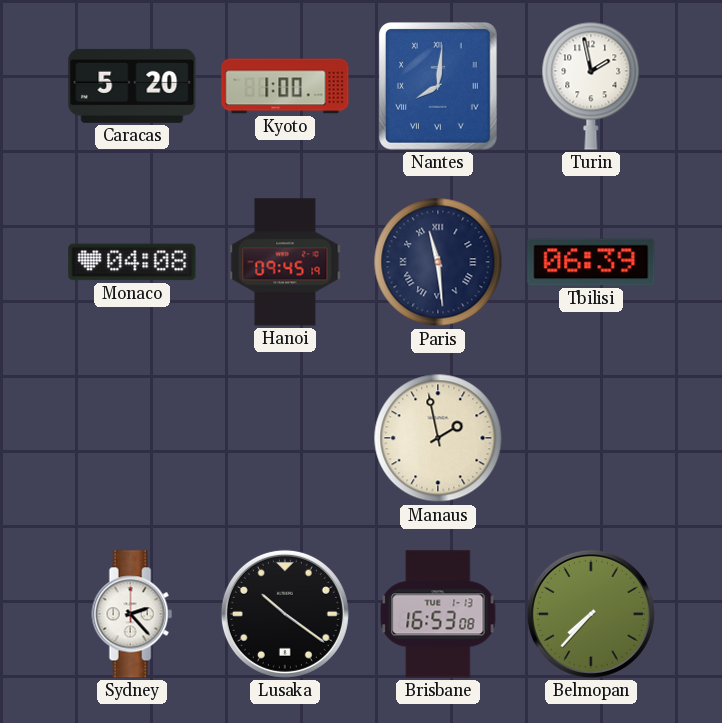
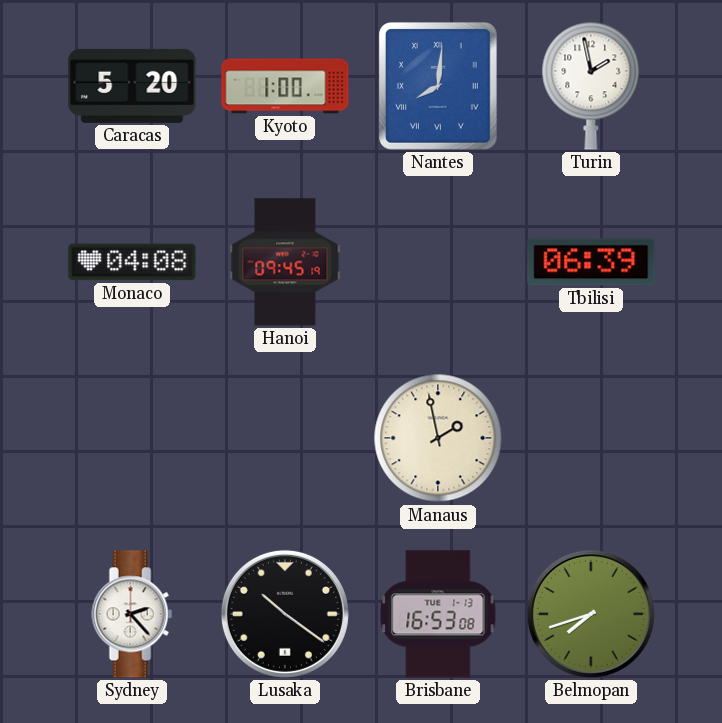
Paris: 11:29 -> none (438, 262)
Belmopan: 7:37 -> 7:42 (591, 614)
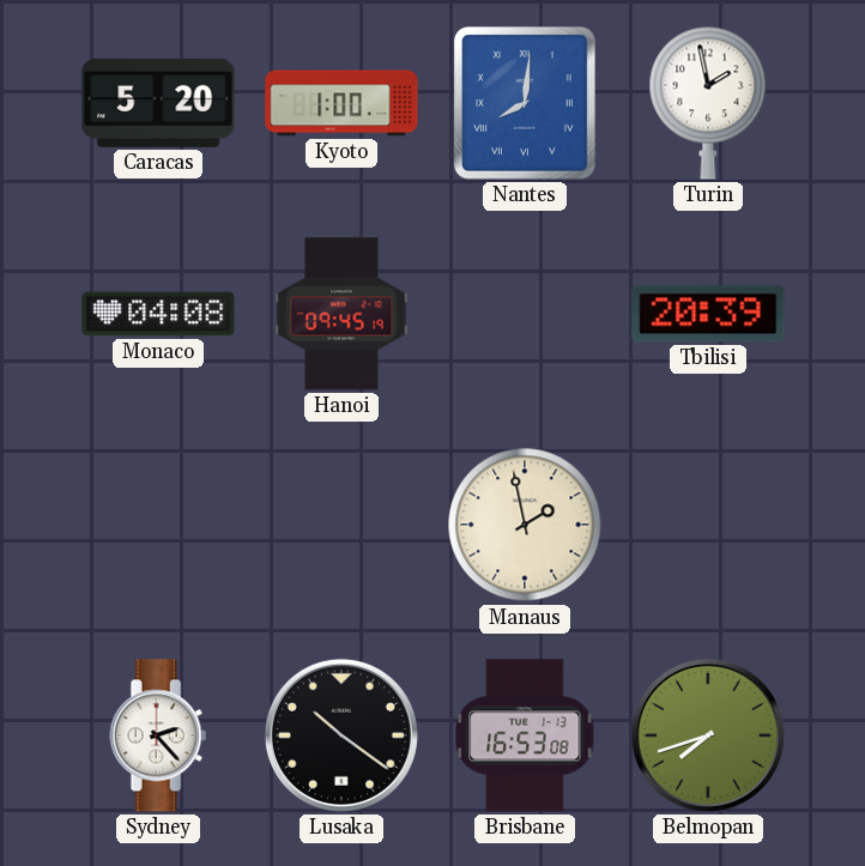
Tbilisi: 06:39 -> 20:39 (708, 314)
